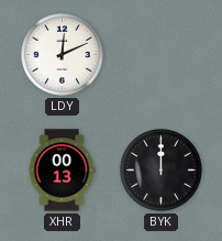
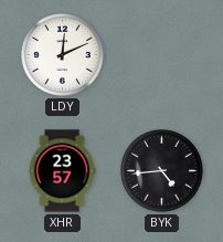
XHR: 00:13 -> 23:57 (62, 171)
BYK: 12:00 -> 4:44 (161, 170)
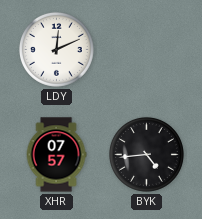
XHR: 23:57 -> 07:57 (56, 155)
